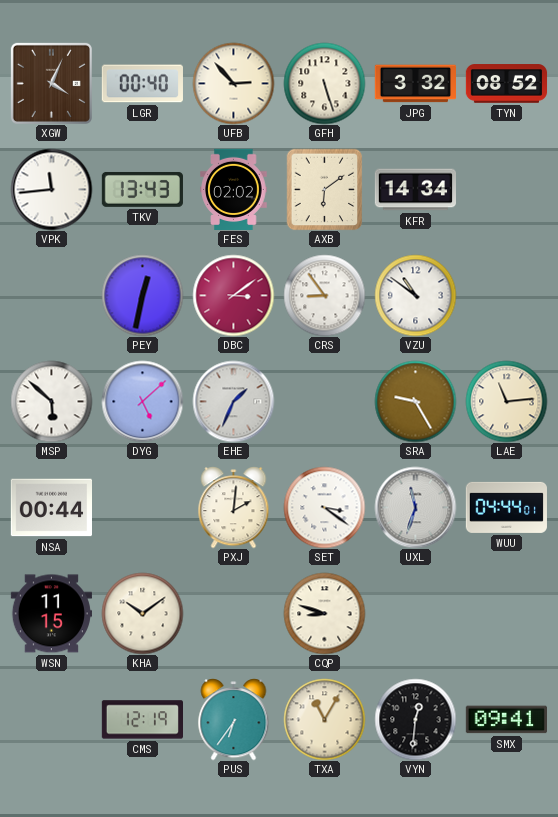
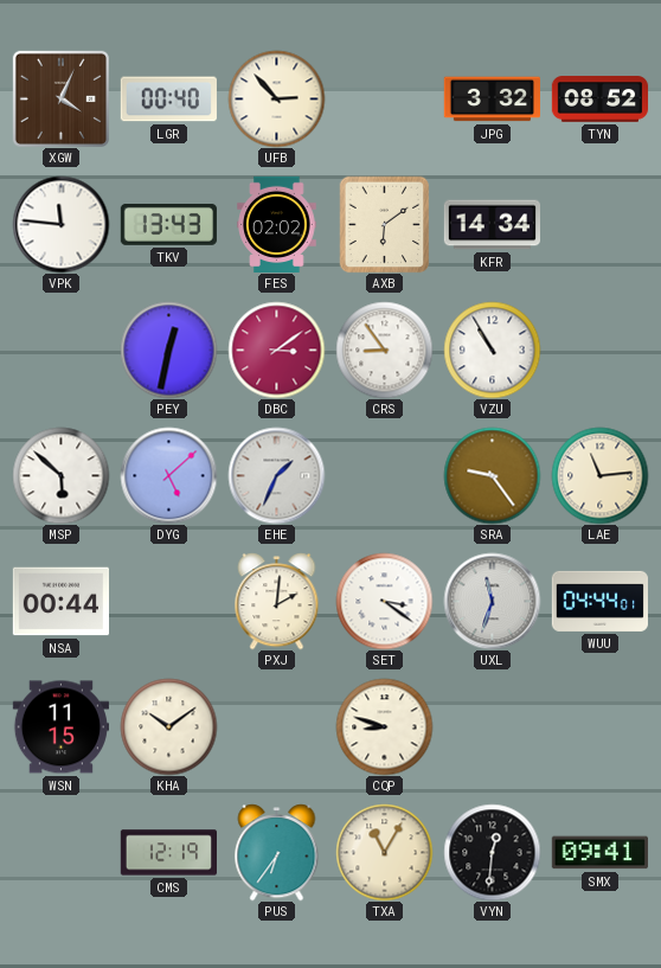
GFH: 5:27 -> none (324, 83)
VPK: 11:44 -> 11:46 (60, 224)
VZU: 10:51 -> 10:55 (492, 350)
SRA: 9:25 -> 9:24 (492, 475)
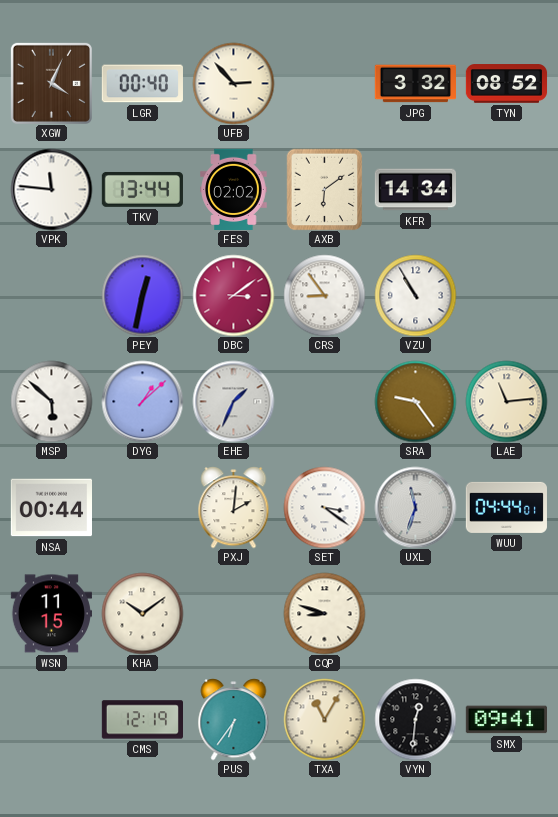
TKV: 13:43 -> 13:44 (142, 189)
DYG: 5:08 -> 1:08 (142, 401)
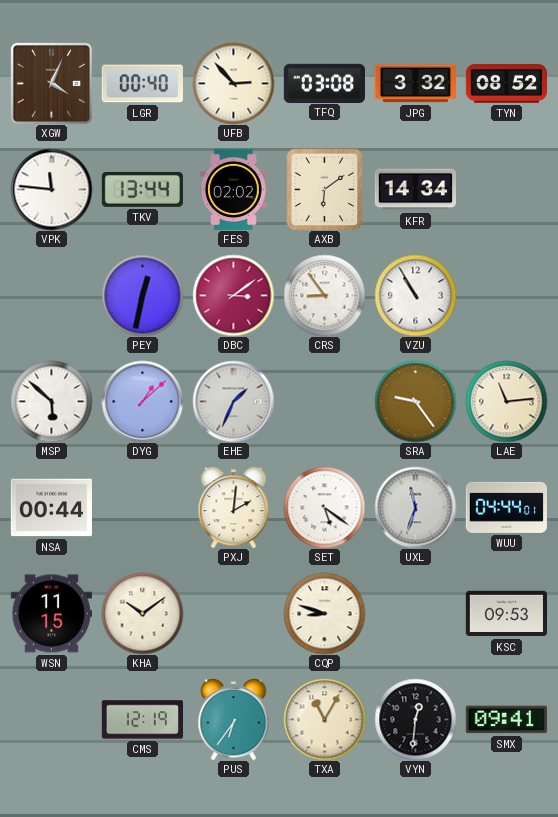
TFQ: none -> 03:08 (324, 83)
SET: 3:21 -> 5:21 (324, 507)
KSC: none -> 09:53 (506, 614)
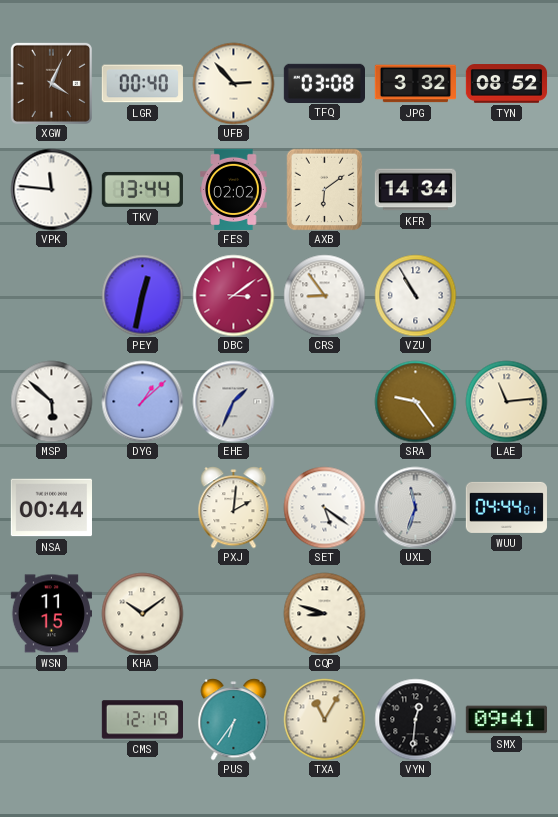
KSC: 09:53 -> none (506, 614)
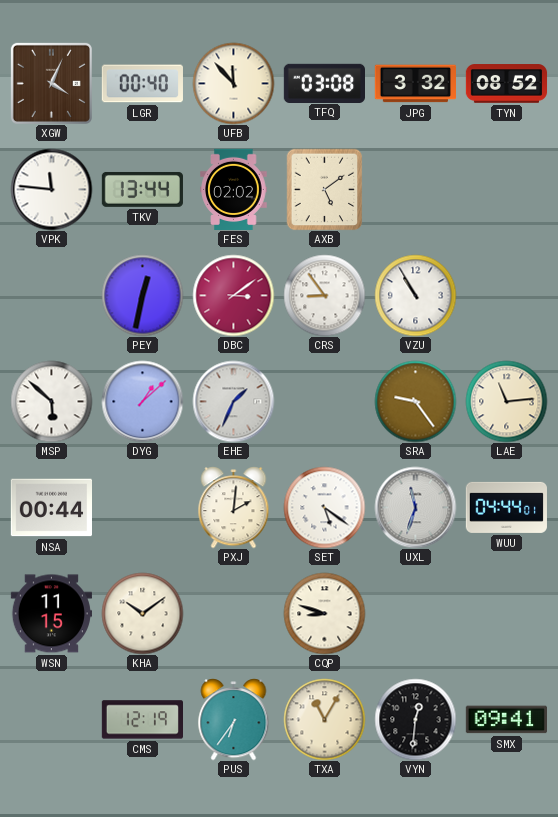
UFB: 2:53 -> 11:53 (233, 83)
AXB: 6:09 -> 5:09 (325, 189)
KFR: 14:34 -> none (415, 190)
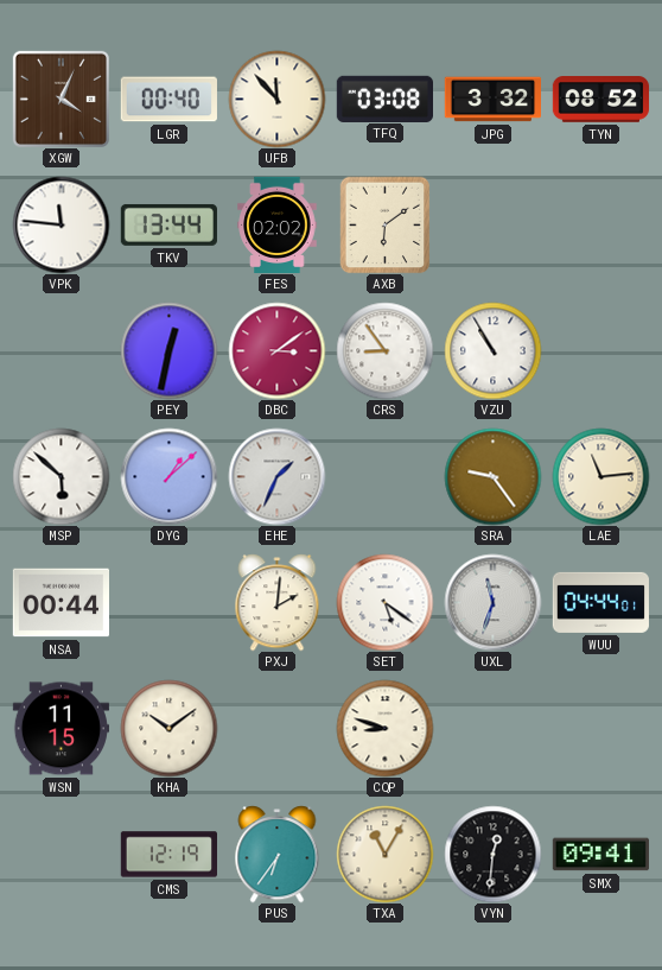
AXB: 5:09 -> 6:09 (386, 224)
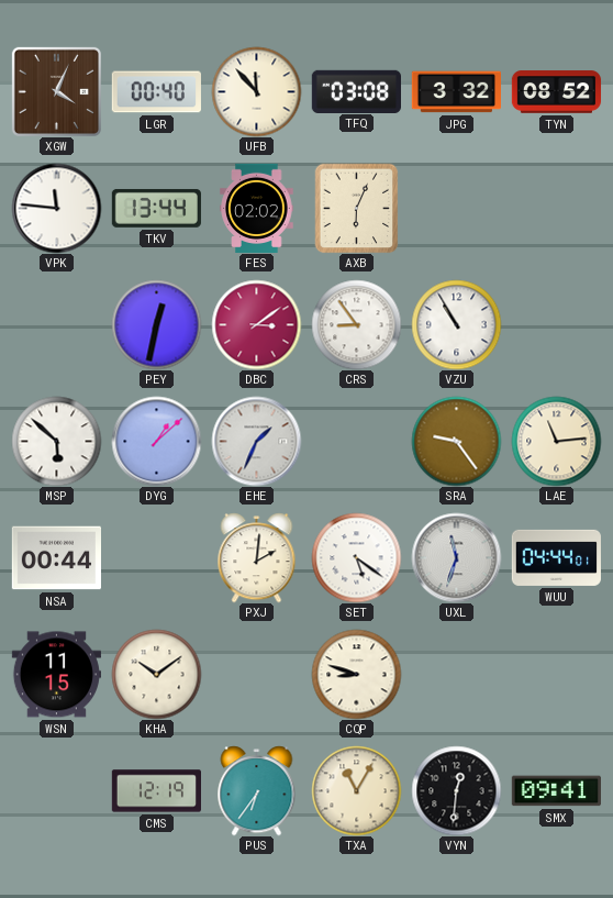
AXB: 6:09 -> 6:04 (357, 208)
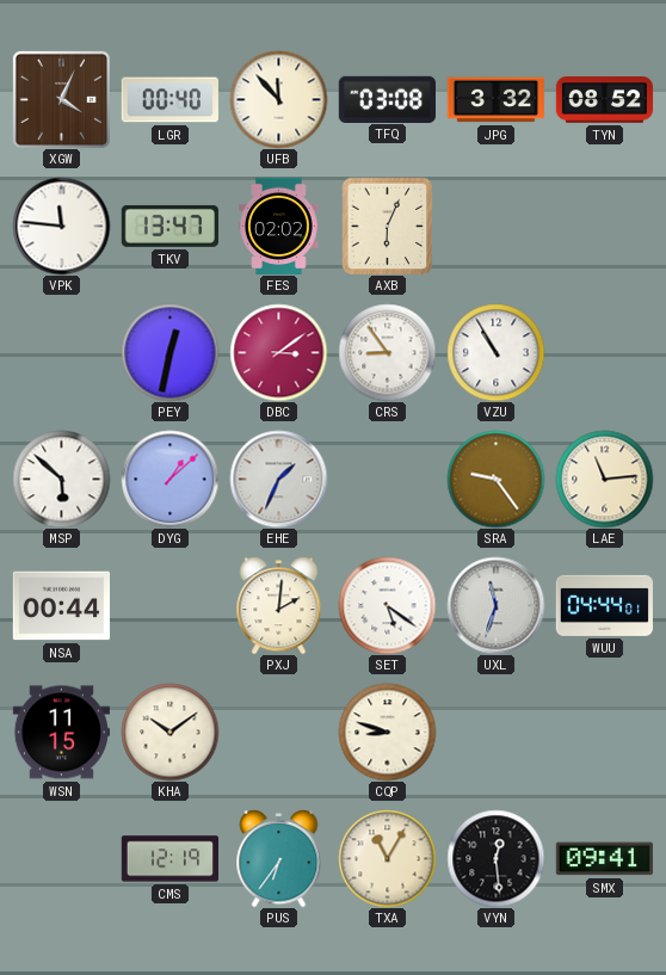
TKV: 13:44 -> 13:47 (169, 226)
VYN: 12:31 -> 12:29 (495, 858)
